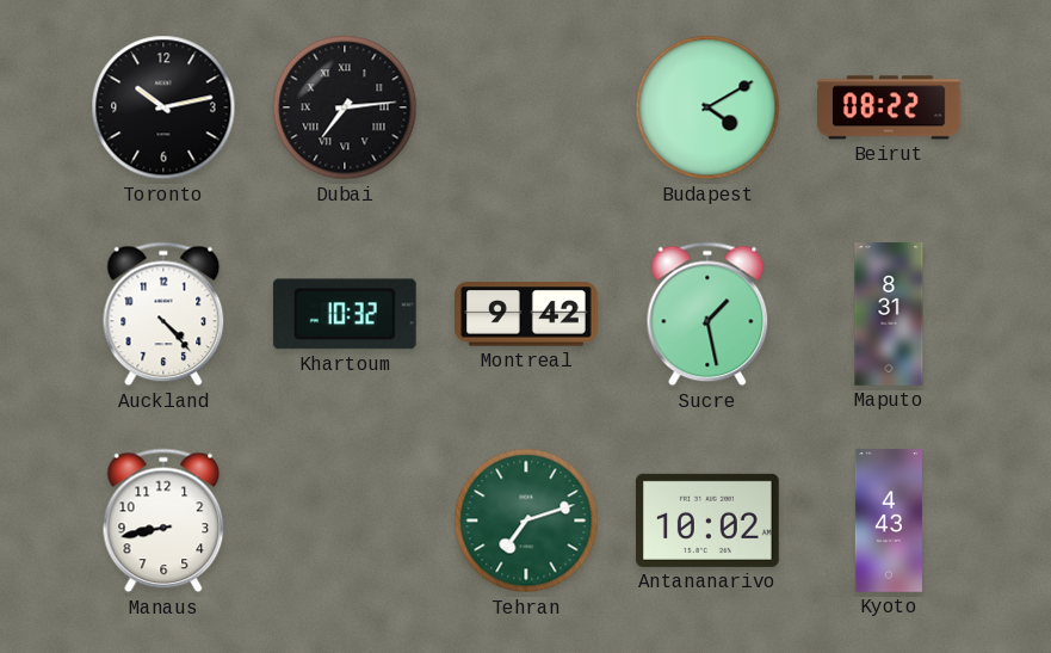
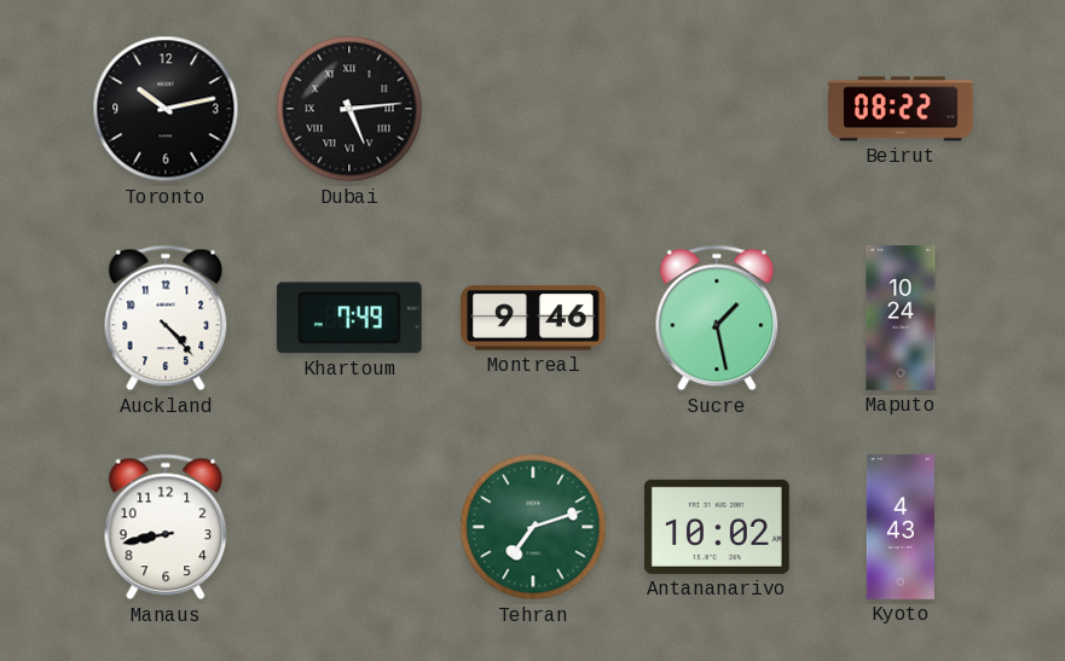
Dubai: 7:14 -> 5:14 (349, 109)
Budapest: 4:10 -> none (707, 107)
Khartoum: 10:32 -> 7:49 (349, 318)
Montreal: 9:42 -> 9:46 (534, 318)
Maputo: 8:31 -> 10:24 (901, 318)
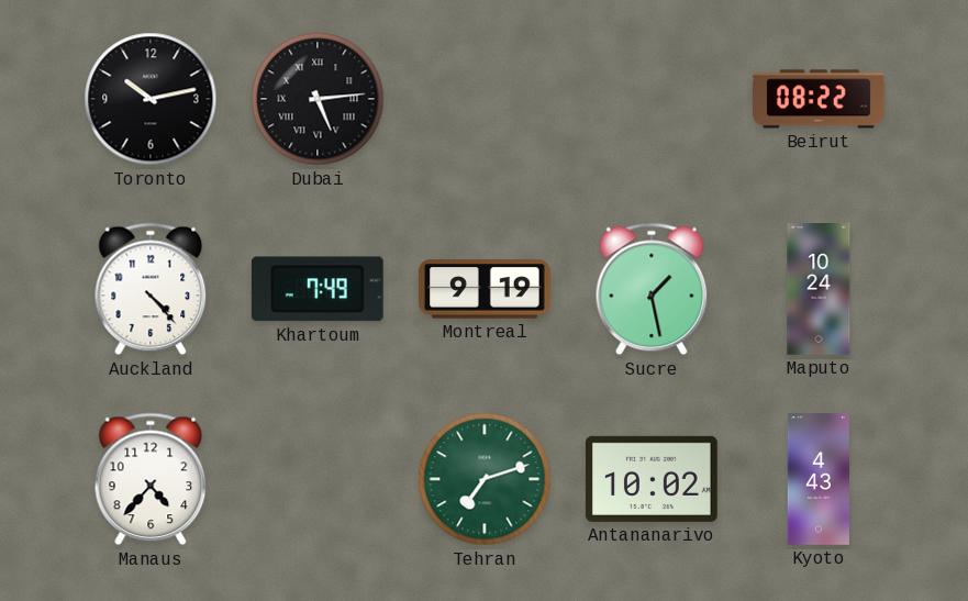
Montreal: 9:46 -> 9:19 (486, 289)
Manaus: 8:43 -> 4:37 (151, 479)
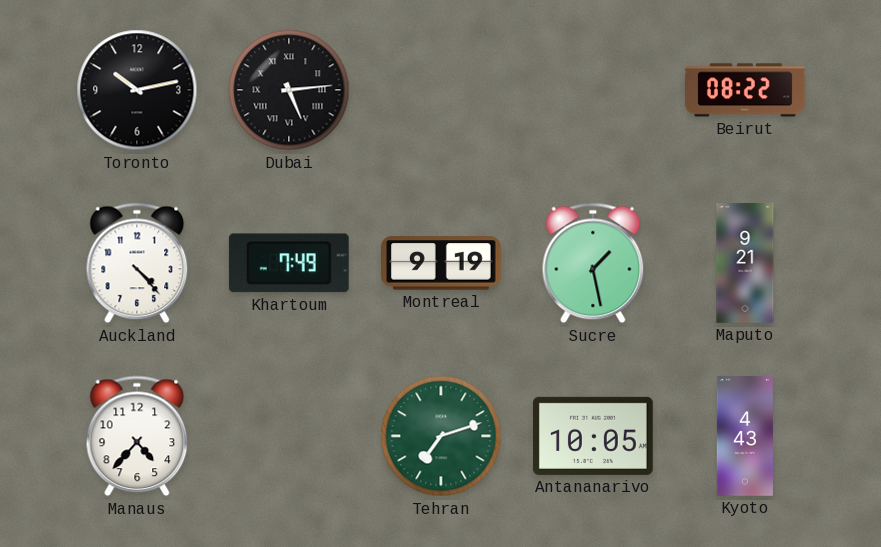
Maputo: 10:24 -> 9:21 (745, 263)
Antananarivo: 10:02 -> 10:05 (594, 436)
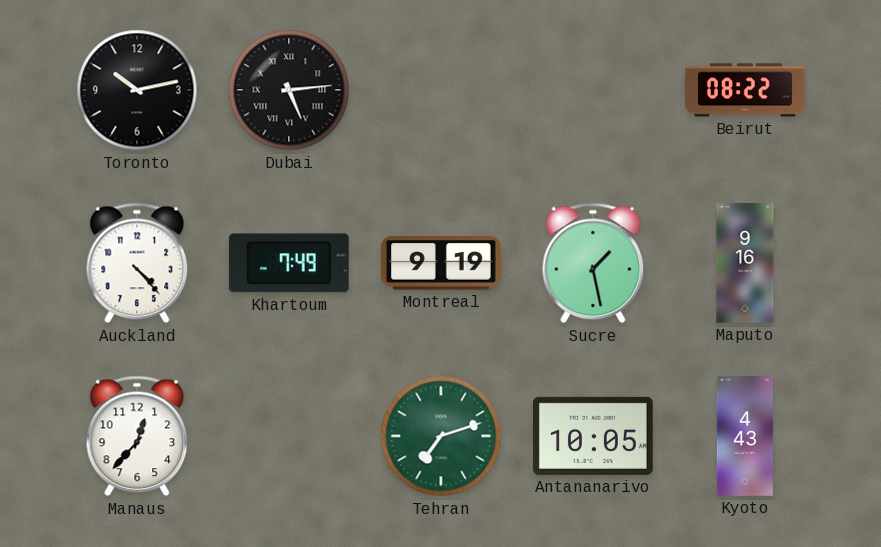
Maputo: 9:21 -> 9:16 (745, 263)
Manaus: 4:37 -> 12:37 (137, 436)
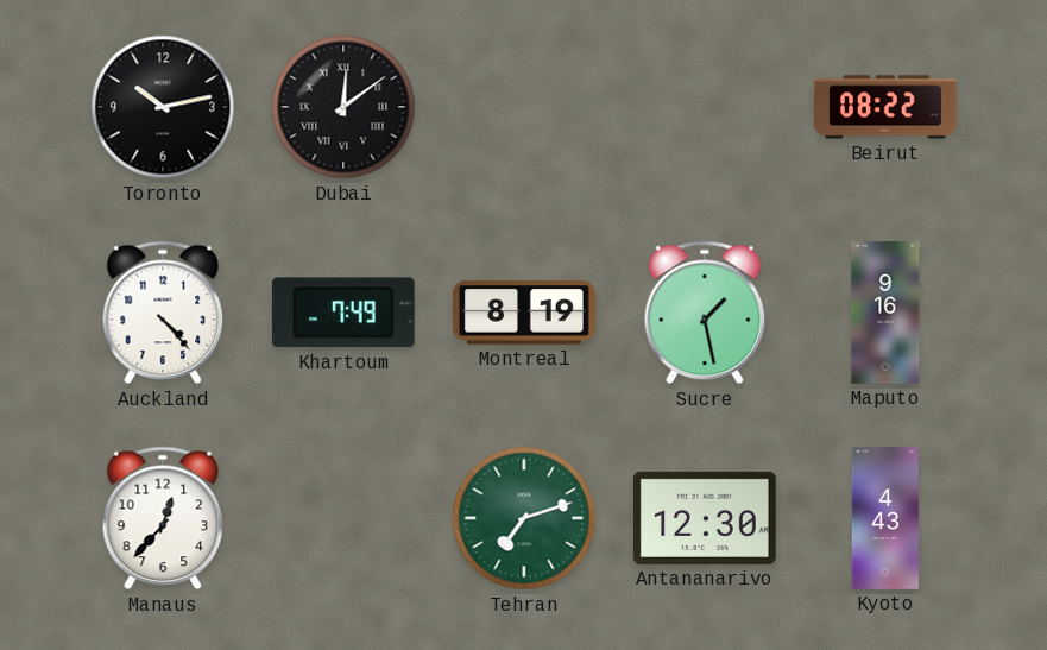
Dubai: 5:14 -> 12:09 (343, 107)
Montreal: 9:19 -> 8:19 (525, 313)
Antananarivo: 10:05 -> 12:30 (706, 518)
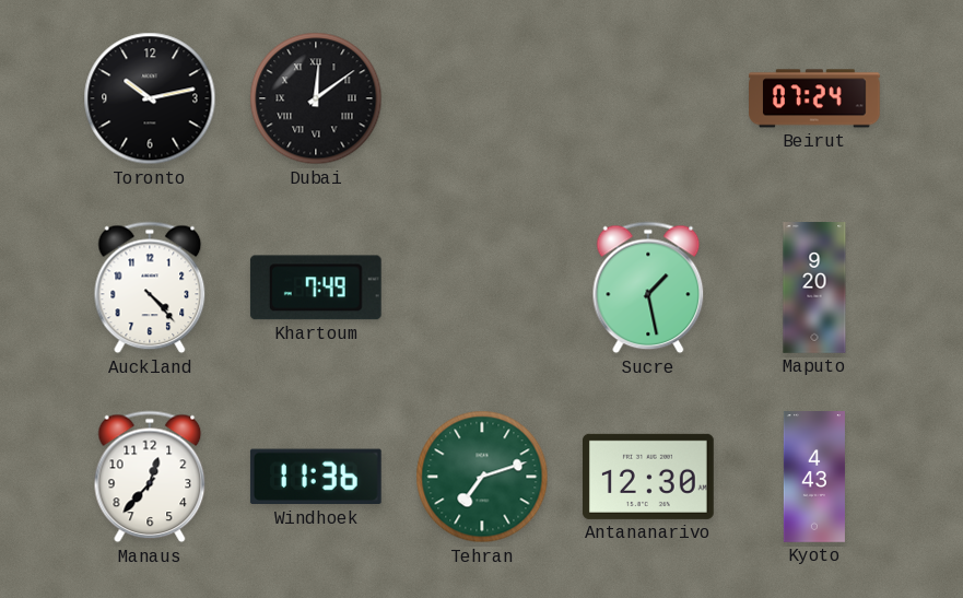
Beirut: 08:22 -> 07:24 (815, 98)
Montreal: 8:19 -> none (525, 313)
Maputo: 9:16 -> 9:20 (814, 288)
Windhoek: none -> 11:36 (316, 477)
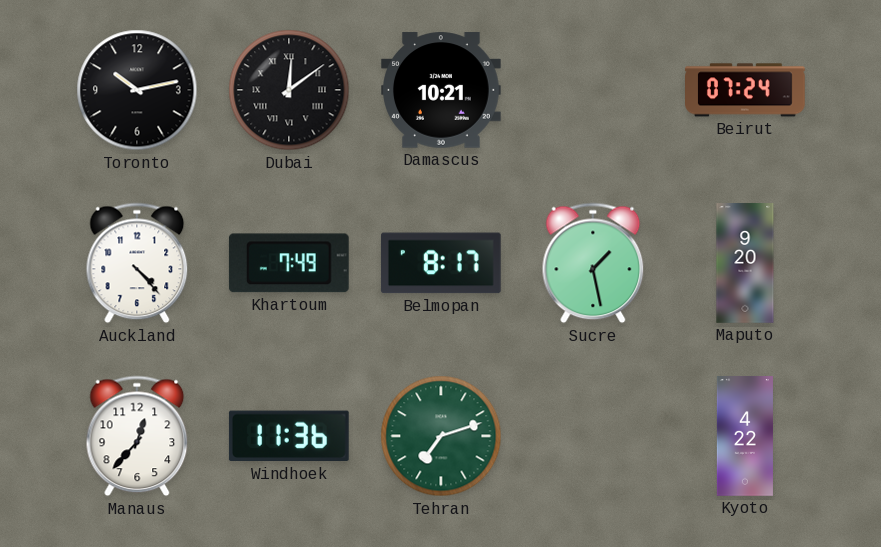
Damascus: none -> 10:21 (442, 90)
Belmopan: none -> 8:17 (441, 263)
Antananarivo: 12:30 -> none (649, 477)
Kyoto: 4:43 -> 4:22 (745, 436)
